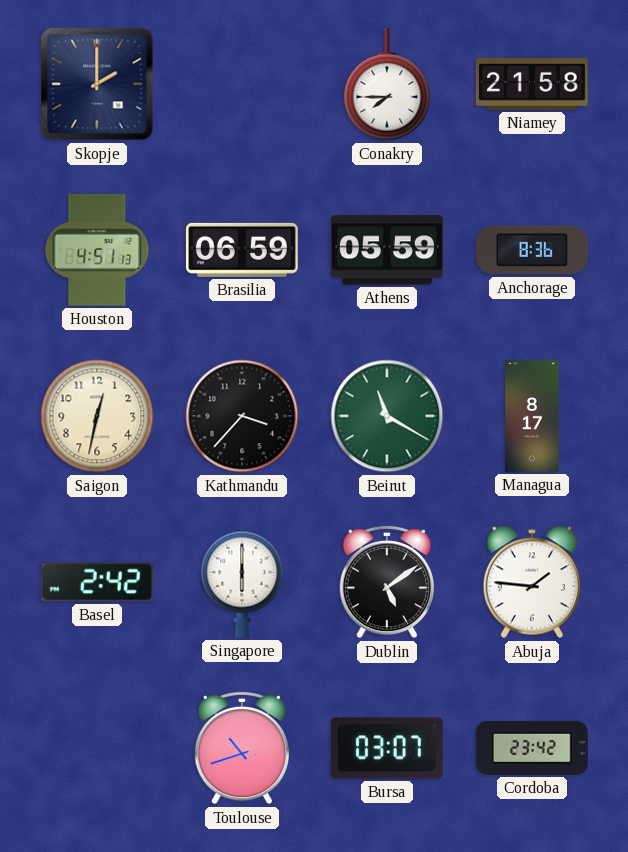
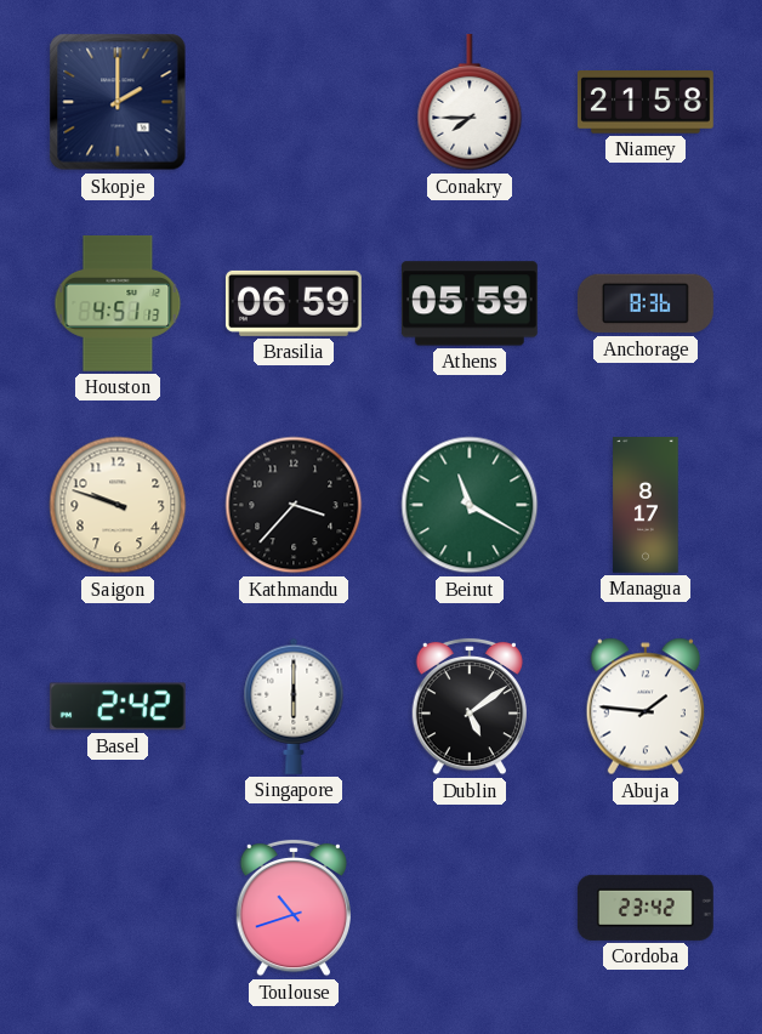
Saigon: 12:32 -> 9:48 (118, 505)
Bursa: 03:07 -> none (387, 748)
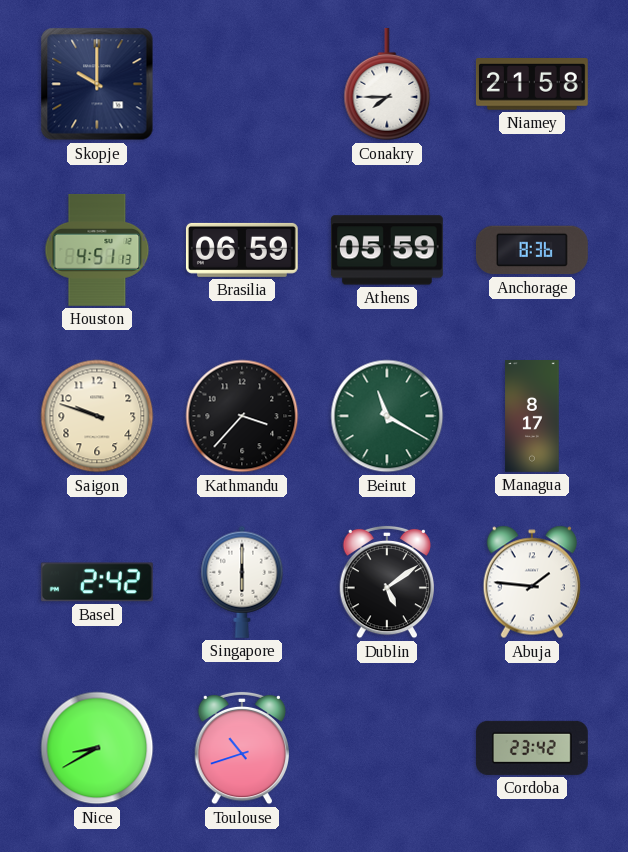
Skopje: 2:00 -> 10:00 (97, 84)
Nice: none -> 8:40 (97, 748)
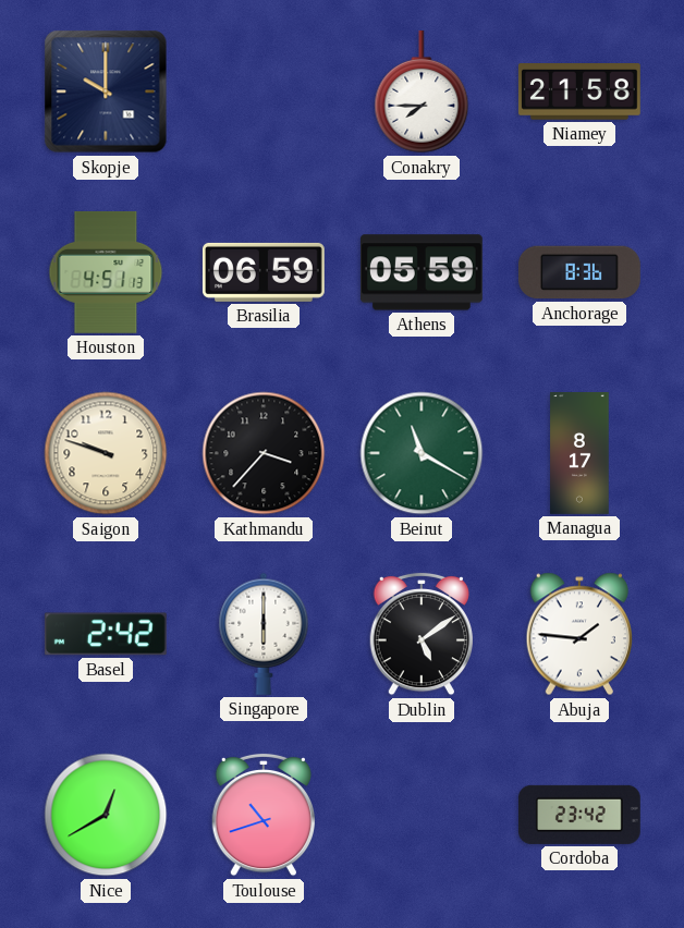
Nice: 8:40 -> 12:40 (106, 815)
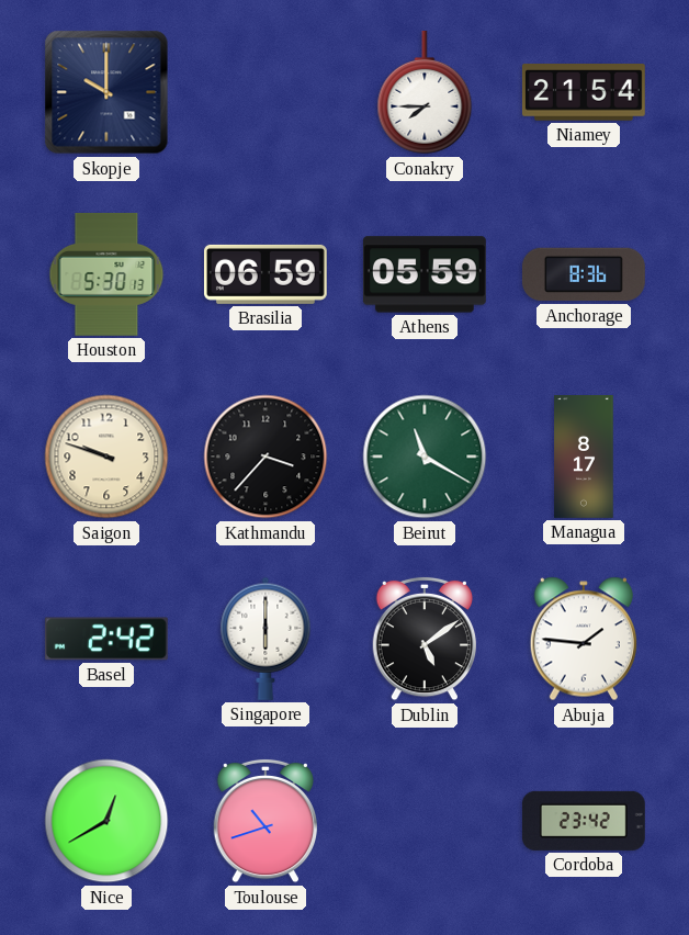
Niamey: 21:58 -> 21:54 (584, 93)
Houston: 4:51 -> 5:30 (106, 274)
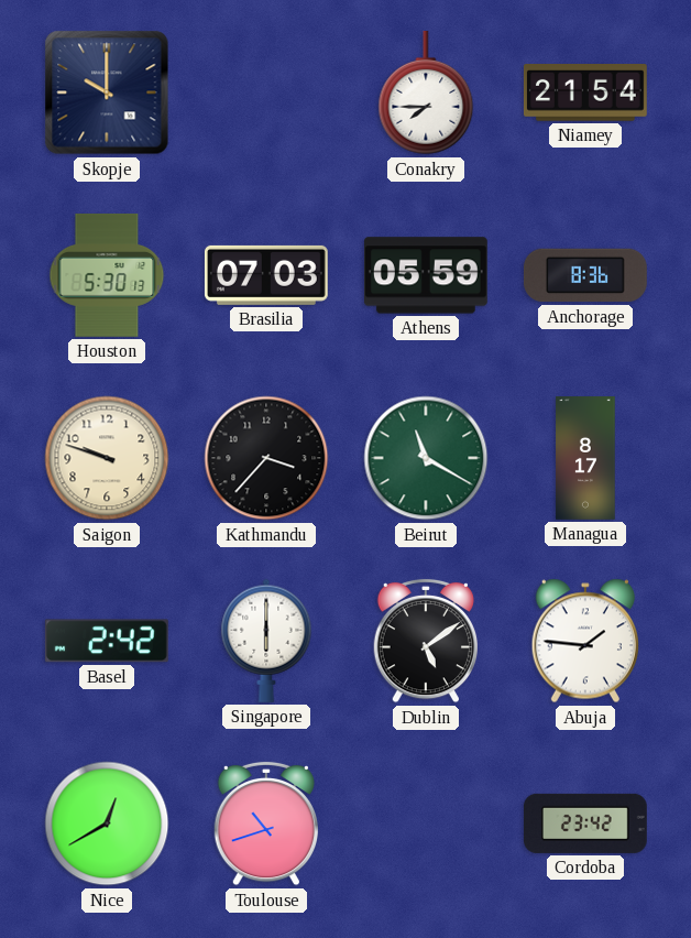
Brasilia: 06:59 -> 07:03 (266, 275)
